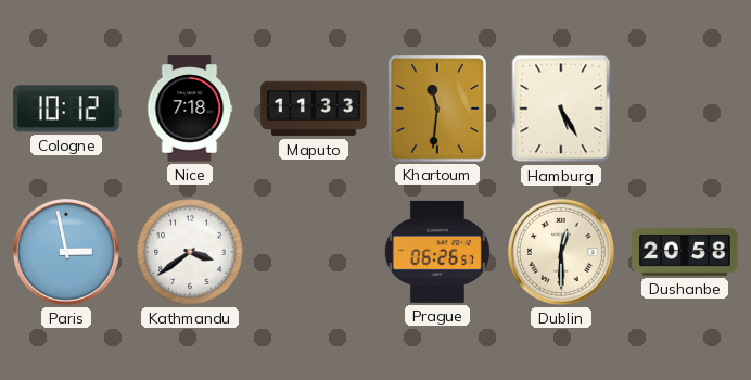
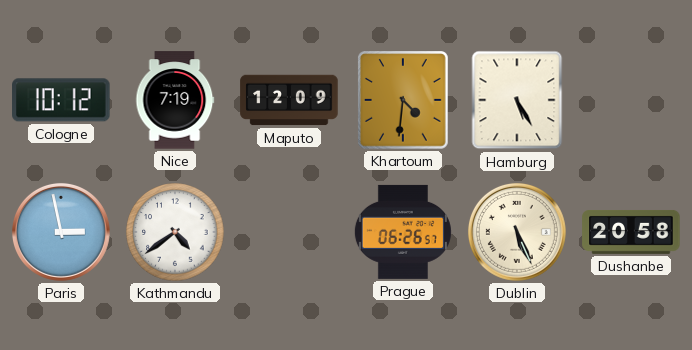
Nice: 7:18 -> 7:19 (175, 100)
Maputo: 11:33 -> 12:09 (289, 100)
Khartoum: 11:31 -> 4:31 (404, 101)
Kathmandu: 3:39 -> 4:39 (175, 232)
Dublin: 12:30 -> 5:26 (517, 232)
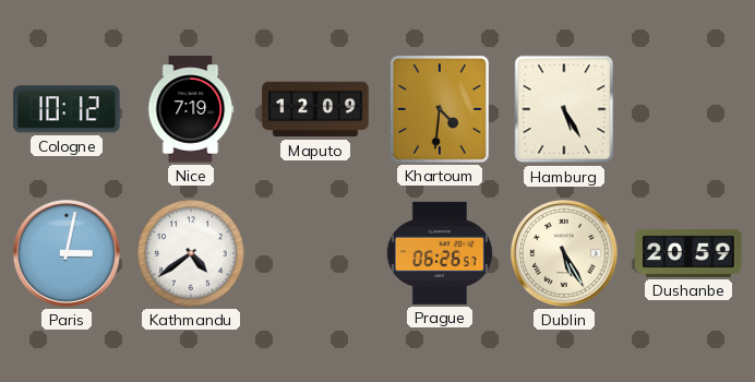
Paris: 2:58 -> 3:02 (67, 253)
Dublin: 5:26 -> 5:25 (564, 253)
Dushanbe: 20:58 -> 20:59 (688, 253)
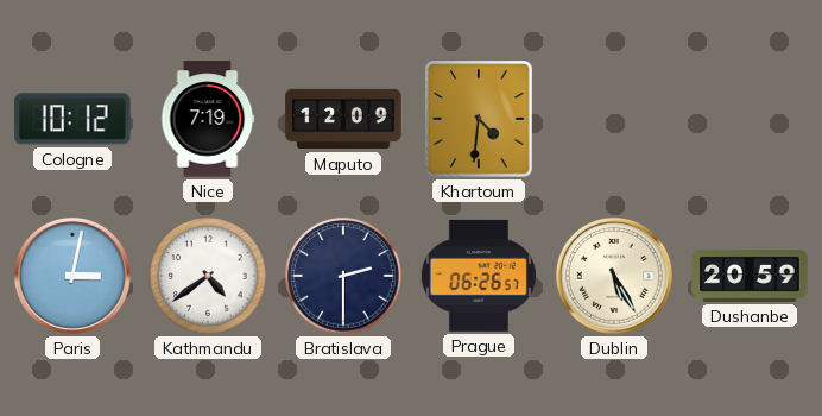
Hamburg: 5:25 -> none (564, 109)
Bratislava: none -> 2:30 (343, 276)
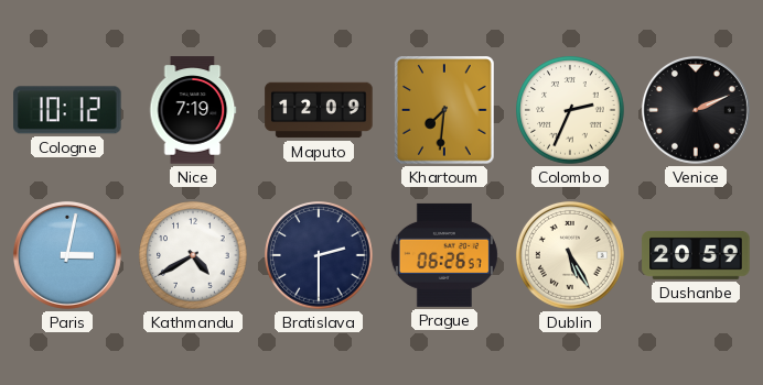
Khartoum: 4:31 -> 7:31 (445, 111)
Colombo: none -> 2:34 (570, 110)
Venice: none -> 2:11 (696, 110)
Kathmandu: 4:39 -> 4:40 (193, 255)
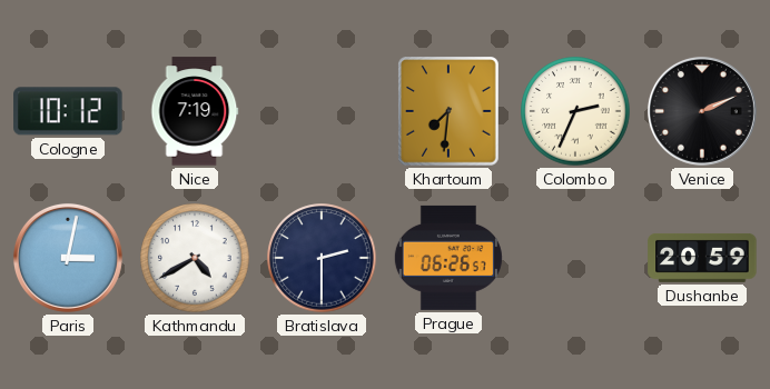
Maputo: 12:09 -> none (319, 110)
Dublin: 5:25 -> none (570, 255)
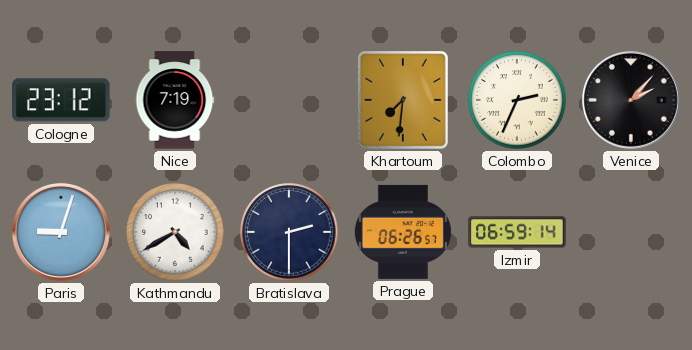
Cologne: 10:12 -> 23:12 (61, 100)
Venice: 2:11 -> 2:07 (631, 100)
Paris: 3:02 -> 9:03 (61, 232)
Izmir: none -> 06:59 (517, 232)
Dushanbe: 20:59 -> none (702, 258)
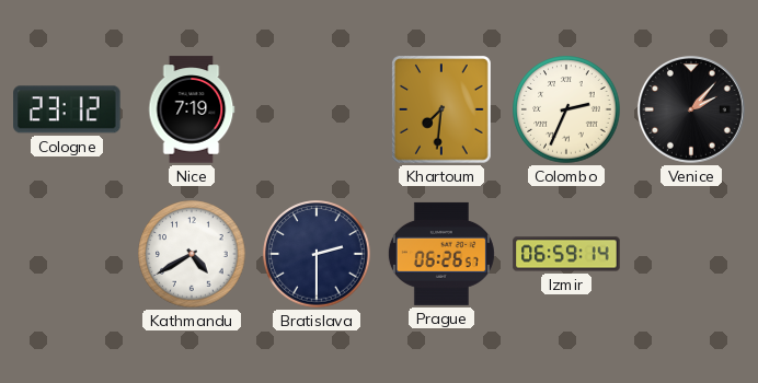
Paris: 9:03 -> none (61, 232)
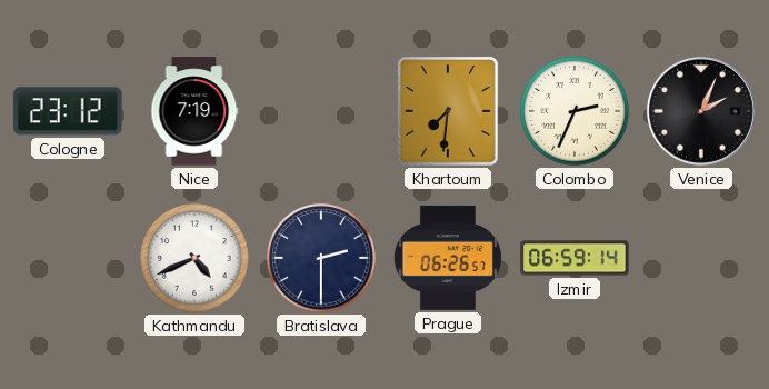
Venice: 2:07 -> 2:04 (701, 111)
Kathmandu: 4:40 -> 4:41 (194, 258)
